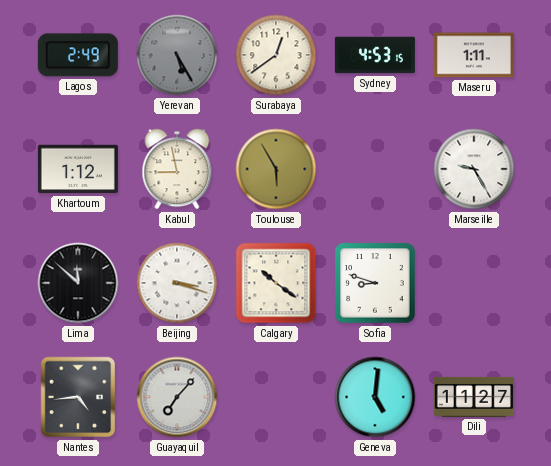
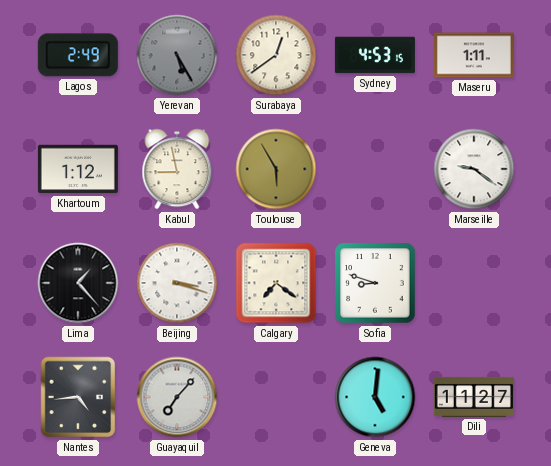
Marseille: 9:25 -> 9:21 (474, 169)
Lima: 11:52 -> 1:23 (78, 283)
Calgary: 10:21 -> 7:21 (276, 283)
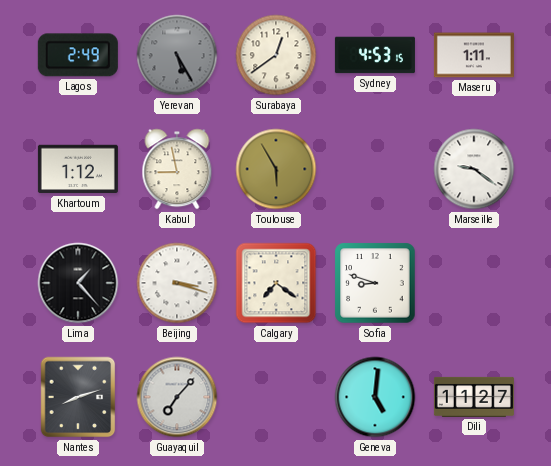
Nantes: 4:44 -> 8:12 (78, 397)
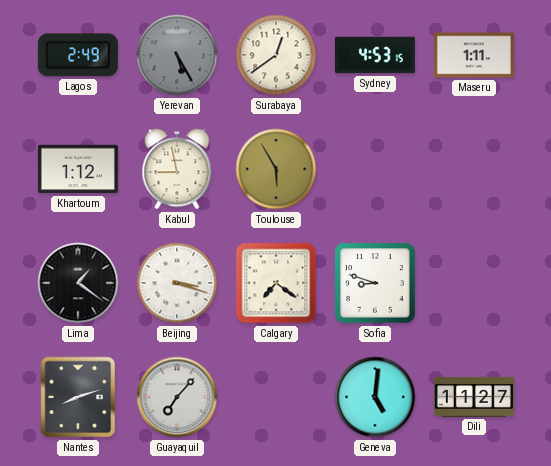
Marseille: 9:21 -> none (474, 169)
Lima: 1:23 -> 1:21 (78, 283)
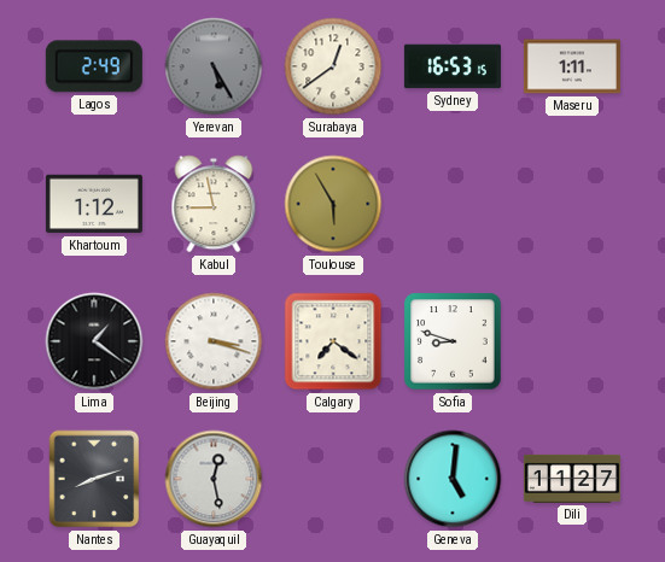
Sydney: 4:53 -> 16:53 (453, 66)
Guayaquil: 7:07 -> 12:28 (214, 479)
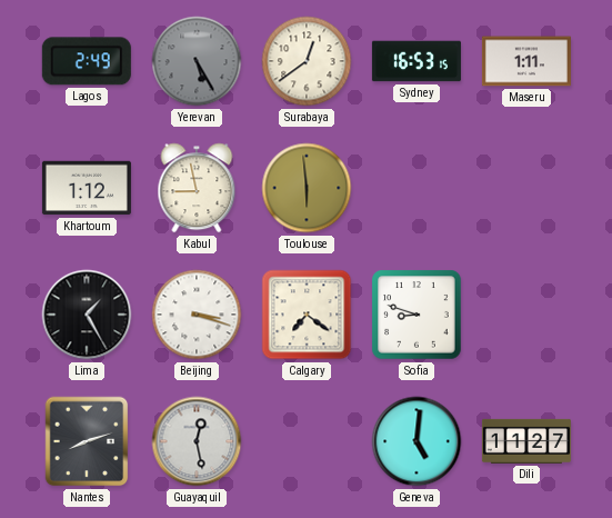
Toulouse: 5:55 -> 5:59 (307, 188)
Lima: 1:21 -> 1:25 (87, 315)
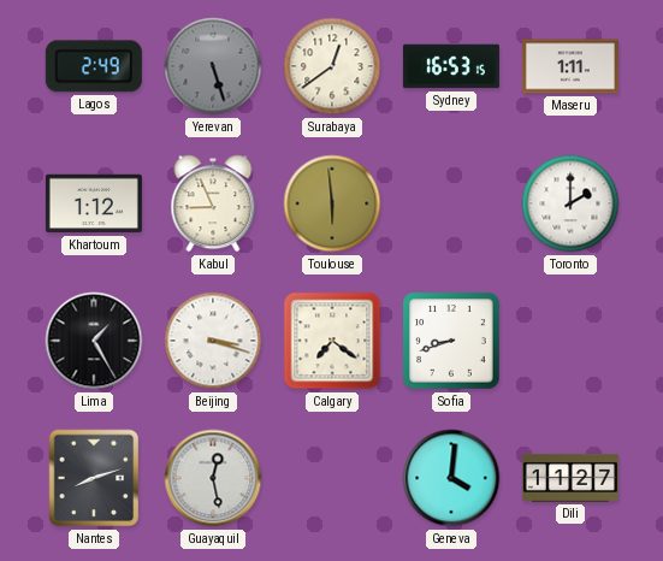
Yerevan: 5:25 -> 5:27 (213, 66)
Kabul: 8:58 -> 8:56 (213, 203)
Toronto: none -> 2:00 (570, 203)
Sofia: 8:48 -> 8:42 (451, 341)
Geneva: 5:01 -> 4:01 (451, 478)
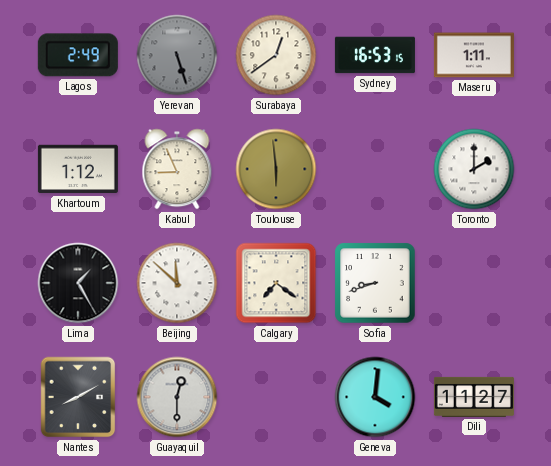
Beijing: 3:18 -> 11:52 (177, 283)
Nantes: 8:12 -> 8:10 (78, 397)
Guayaquil: 12:28 -> 12:30 (177, 397)
